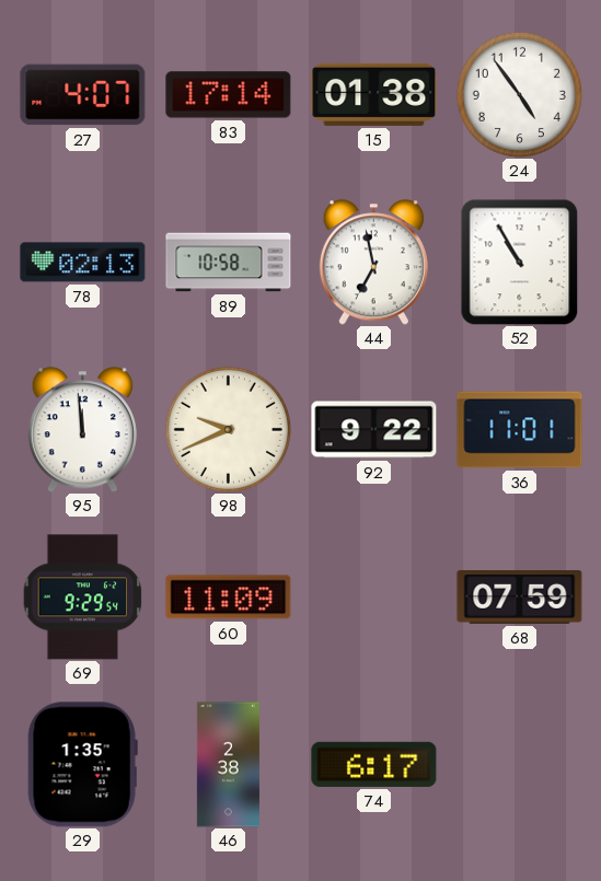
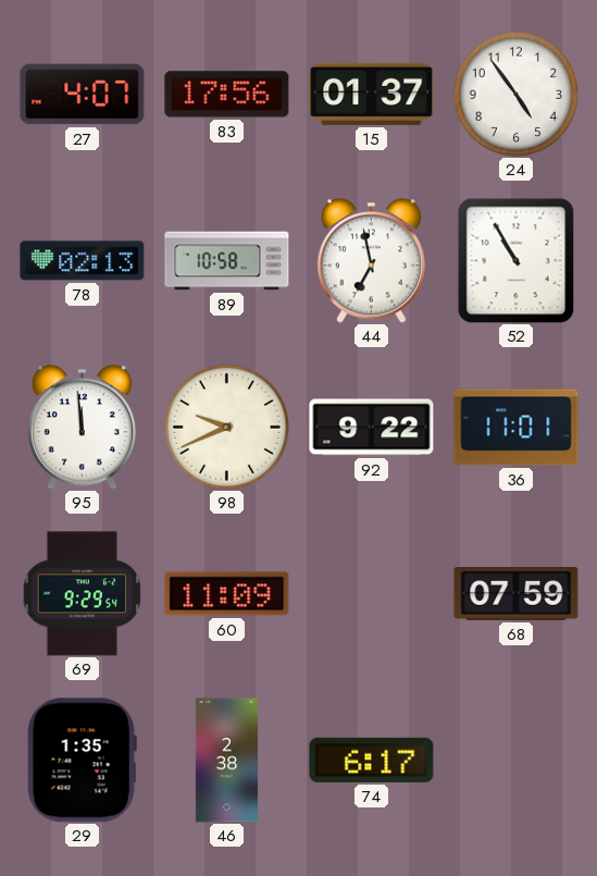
83: 17:14 -> 17:56 (227, 95)
15: 01:38 -> 01:37 (372, 94)
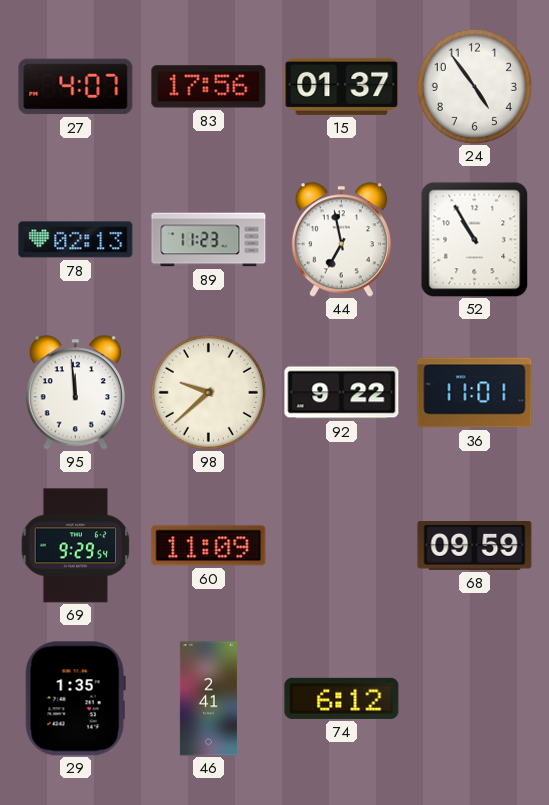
89: 10:58 -> 11:23 (209, 240)
98: 9:41 -> 9:38 (208, 392)
68: 07:59 -> 09:59 (475, 546)
46: 2:38 -> 2:41 (208, 699)
74: 6:17 -> 6:12 (342, 698)
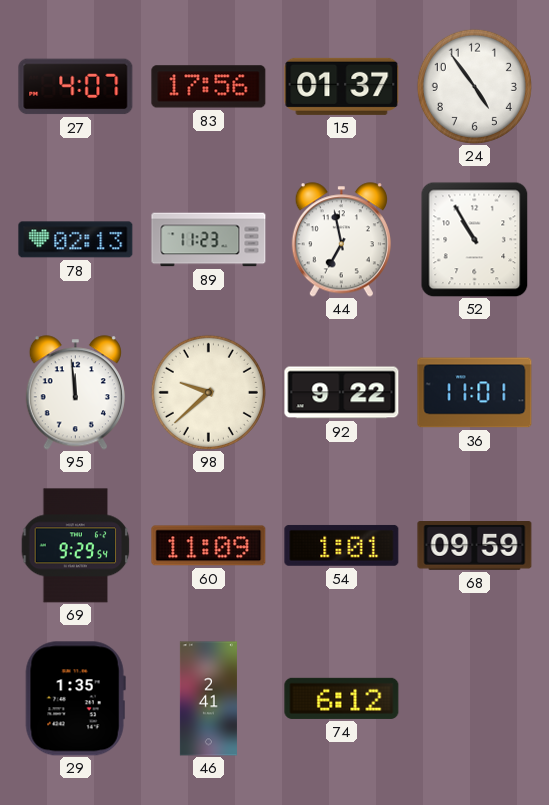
54: none -> 1:01 (342, 545)
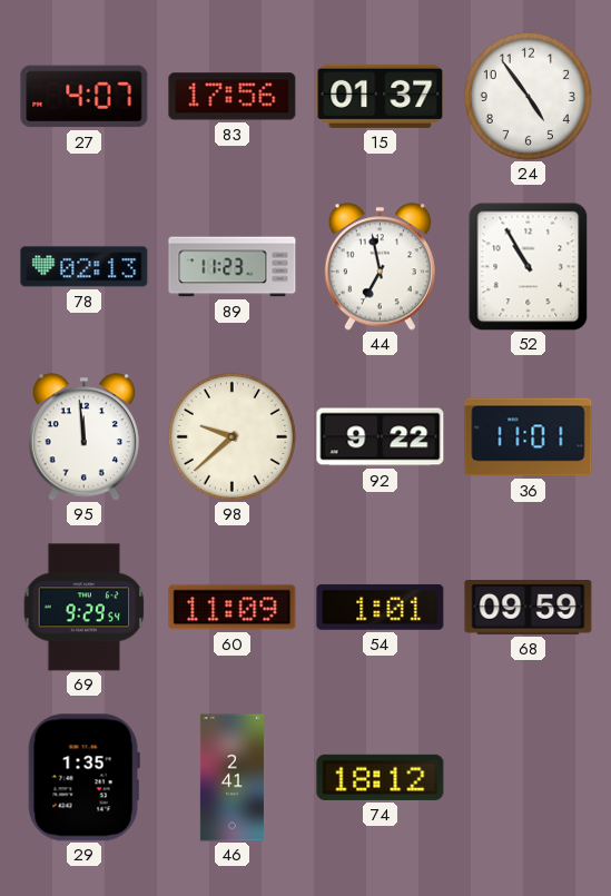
74: 6:12 -> 18:12 (381, 777)
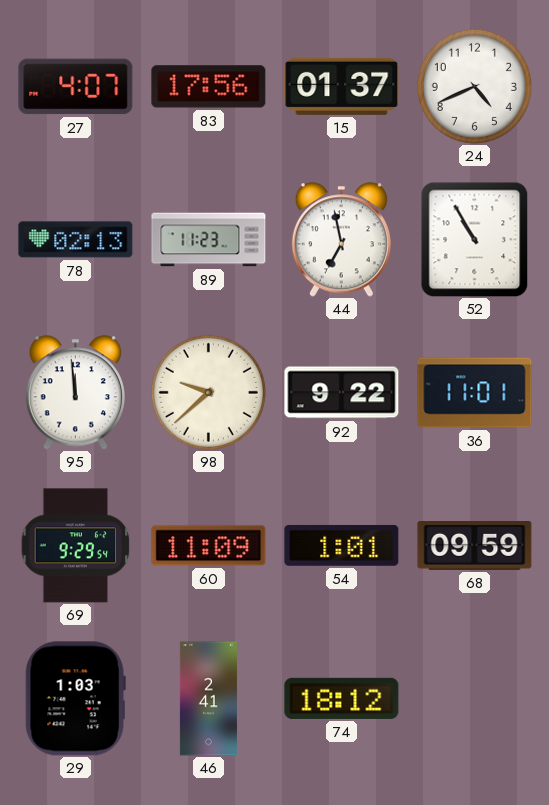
24: 4:54 -> 4:41 (474, 86)
29: 1:35 -> 1:03 (75, 699)
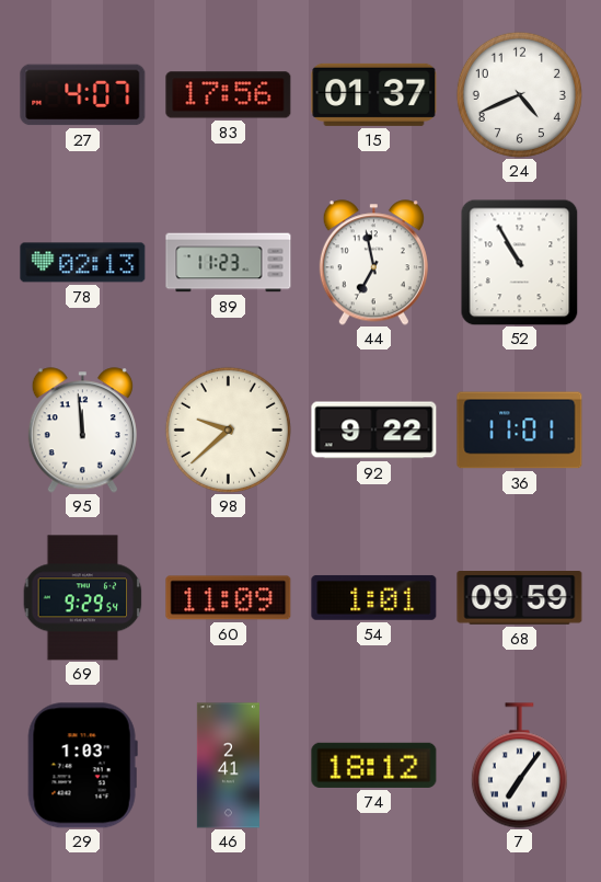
7: none -> 7:06 (519, 766)
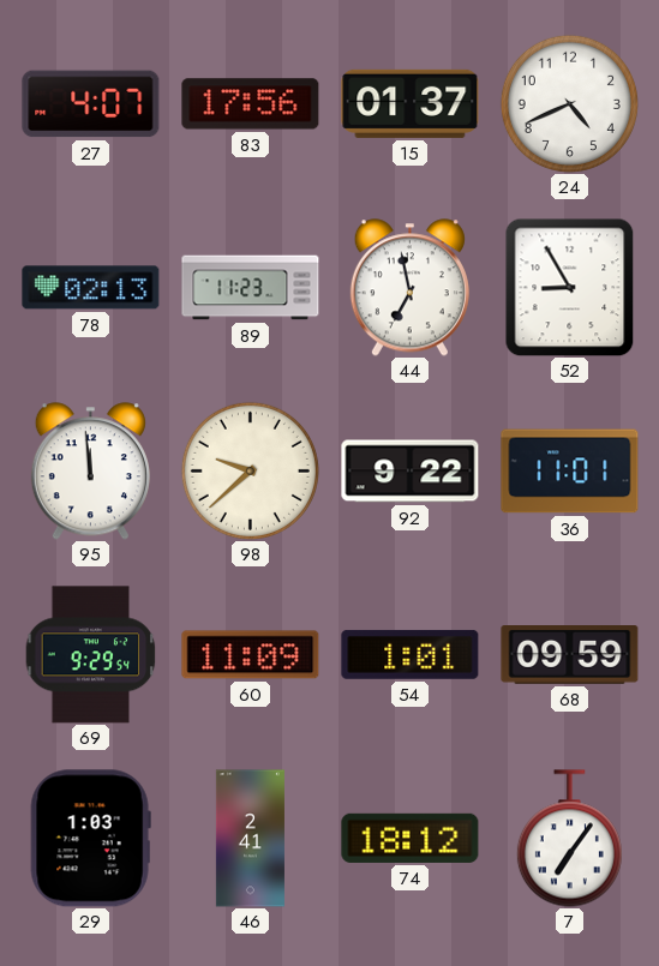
52: 10:55 -> 8:55 (570, 287)
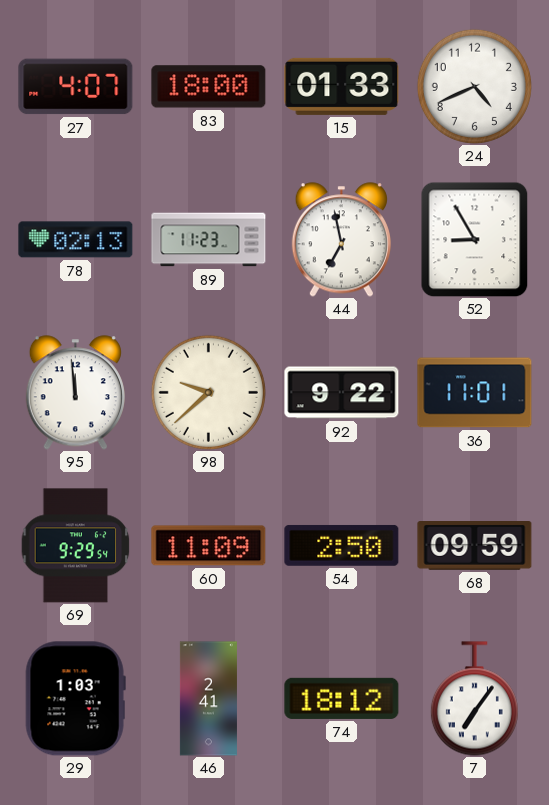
83: 17:56 -> 18:00 (209, 87)
15: 01:37 -> 01:33 (342, 86)
54: 1:01 -> 2:50 (342, 545)
